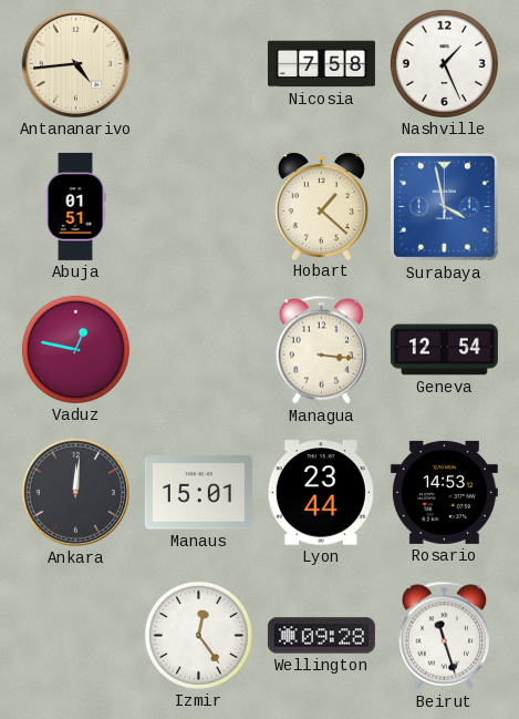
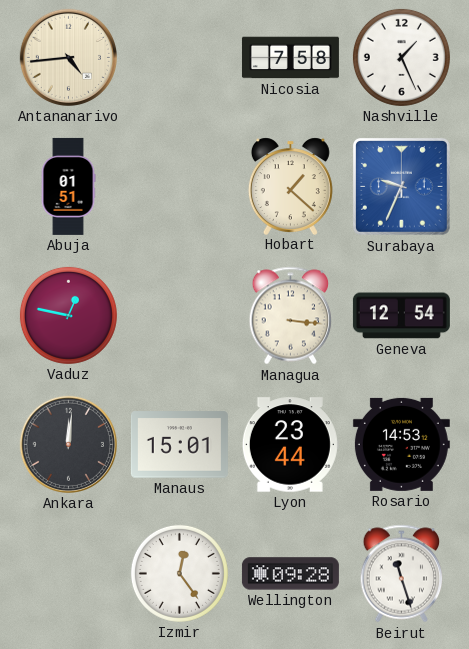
Surabaya: 3:58 -> 9:34 (401, 186)
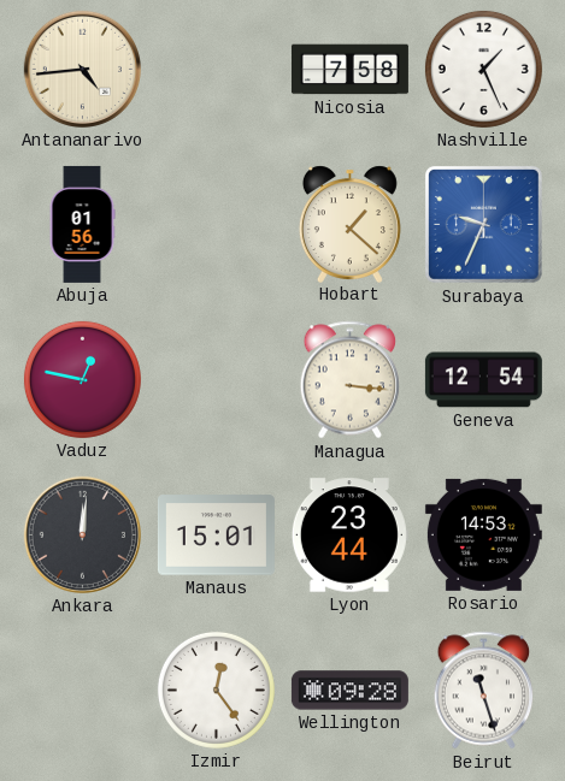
Abuja: 01:51 -> 01:56 (82, 224)
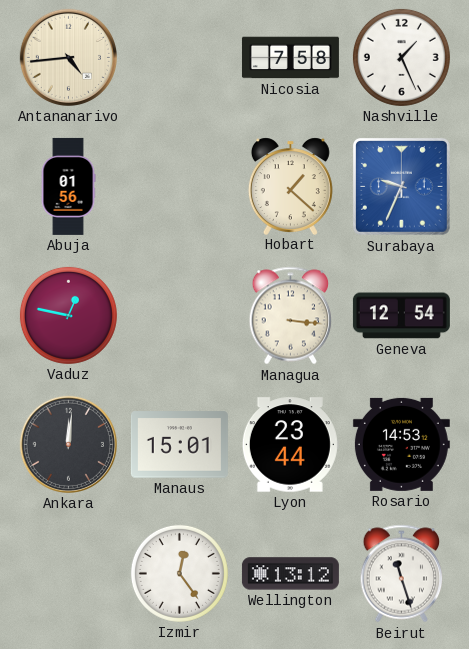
Wellington: 09:28 -> 13:12 (290, 574)
